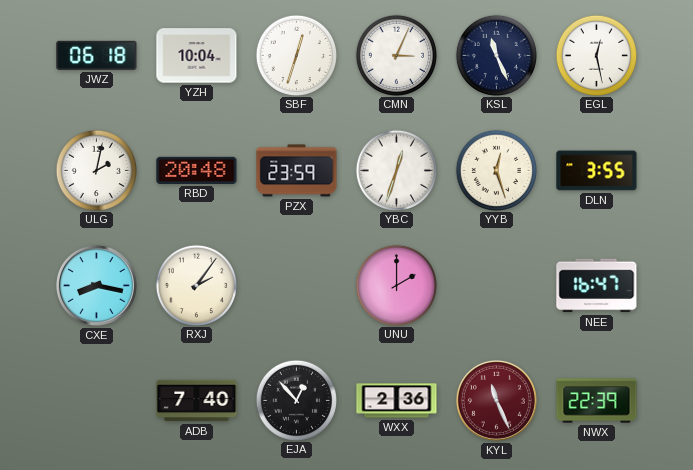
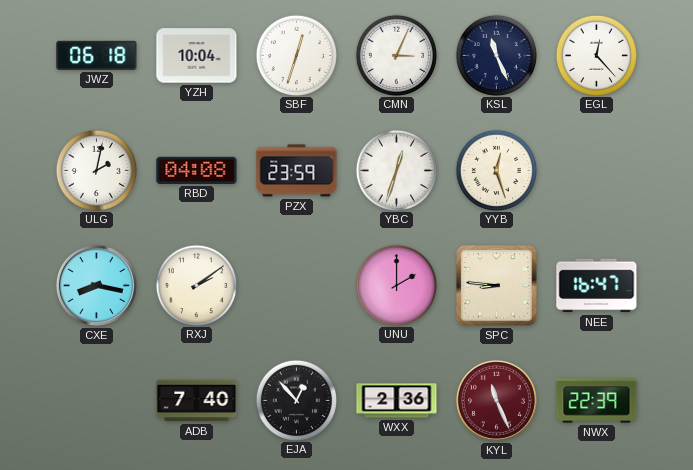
EGL: 12:28 -> 12:23 (596, 55)
RBD: 20:48 -> 04:08 (197, 170)
DLN: 3:55 -> none (597, 171)
RXJ: 2:06 -> 2:09 (196, 285)
SPC: none -> 8:46 (497, 286)
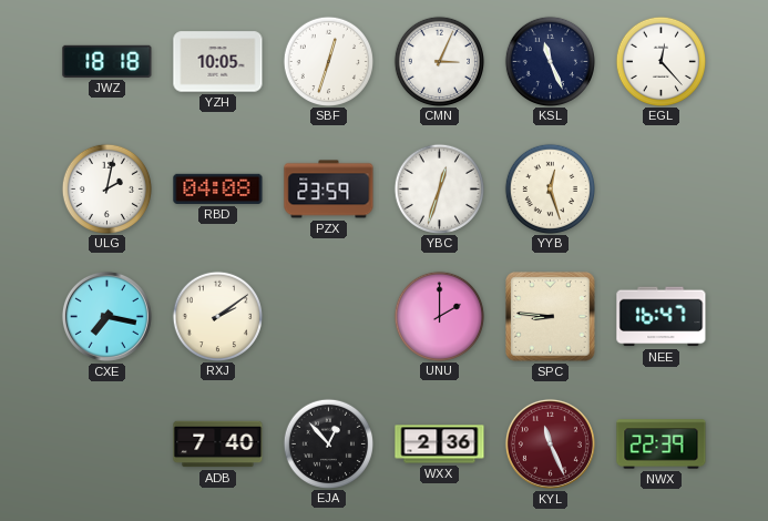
JWZ: 06:18 -> 18:18 (107, 61)
YZH: 10:04 -> 10:05 (218, 62)
CXE: 8:17 -> 7:17 (106, 316)
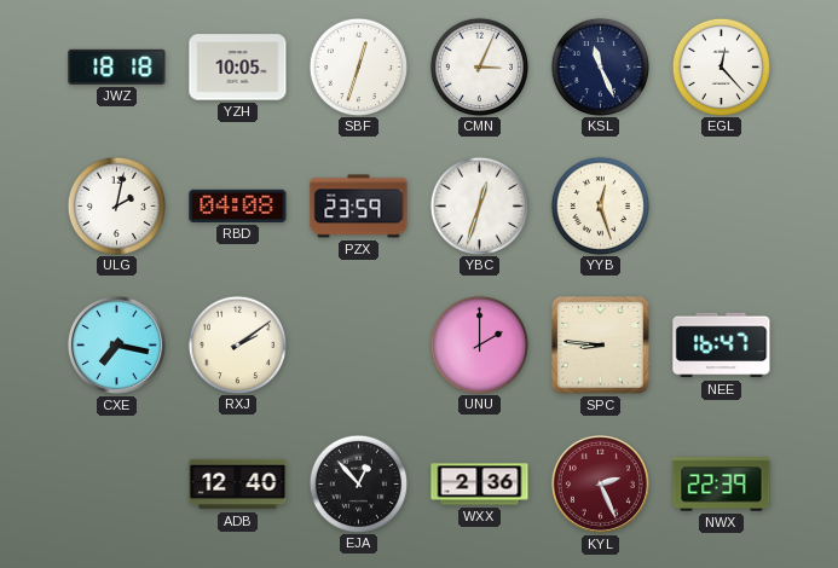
ADB: 7:40 -> 12:40 (238, 485)
KYL: 11:26 -> 2:26 (600, 483)
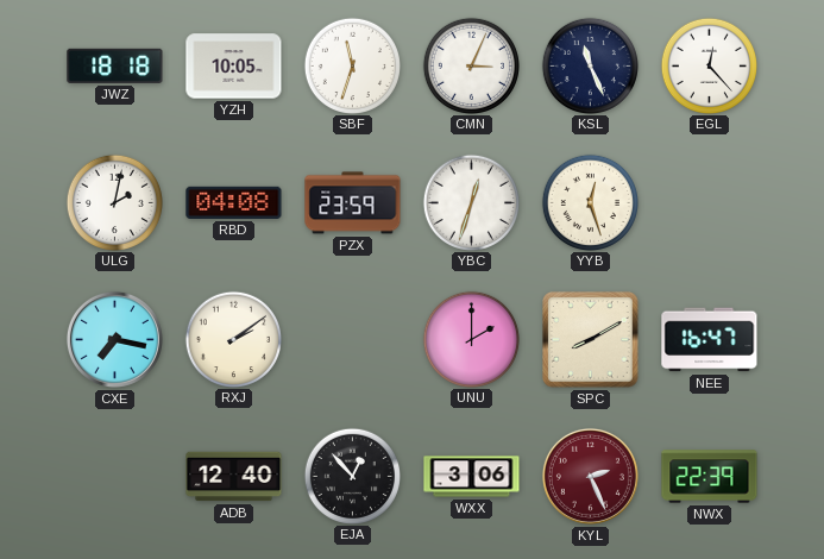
SBF: 12:33 -> 11:33 (352, 65)
SPC: 8:46 -> 8:10 (591, 340)
WXX: 2:36 -> 3:06 (472, 477)
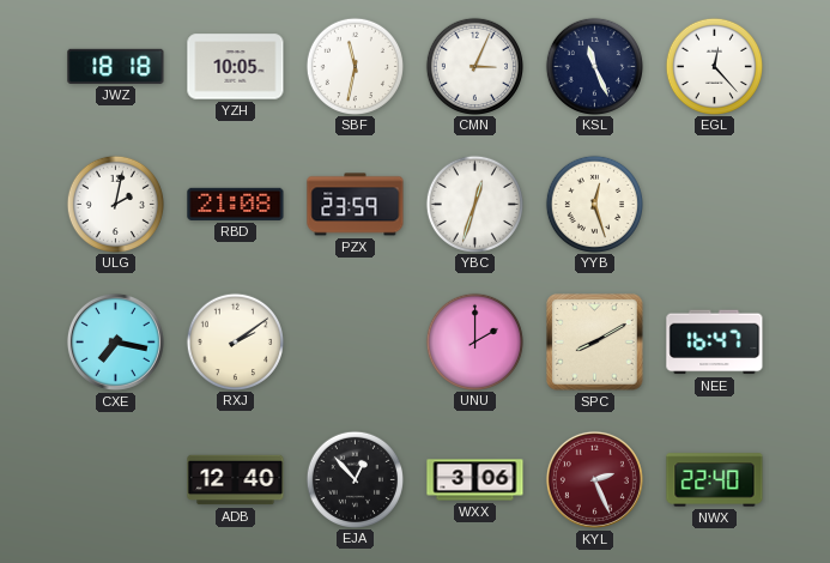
SBF: 11:33 -> 11:32 (355, 66)
RBD: 04:08 -> 21:08 (236, 204)
NWX: 22:39 -> 22:40 (715, 480)
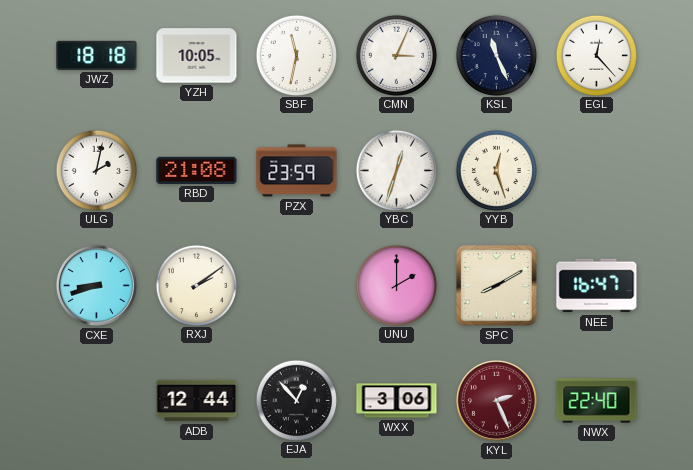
CXE: 7:17 -> 8:42 (96, 285)
ADB: 12:40 -> 12:44 (197, 401)
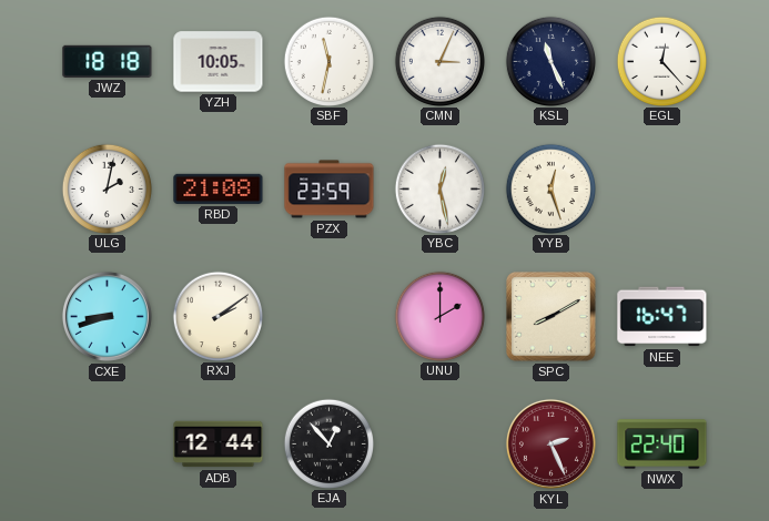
YBC: 12:33 -> 12:28 (439, 188)
WXX: 3:06 -> none (397, 401)
